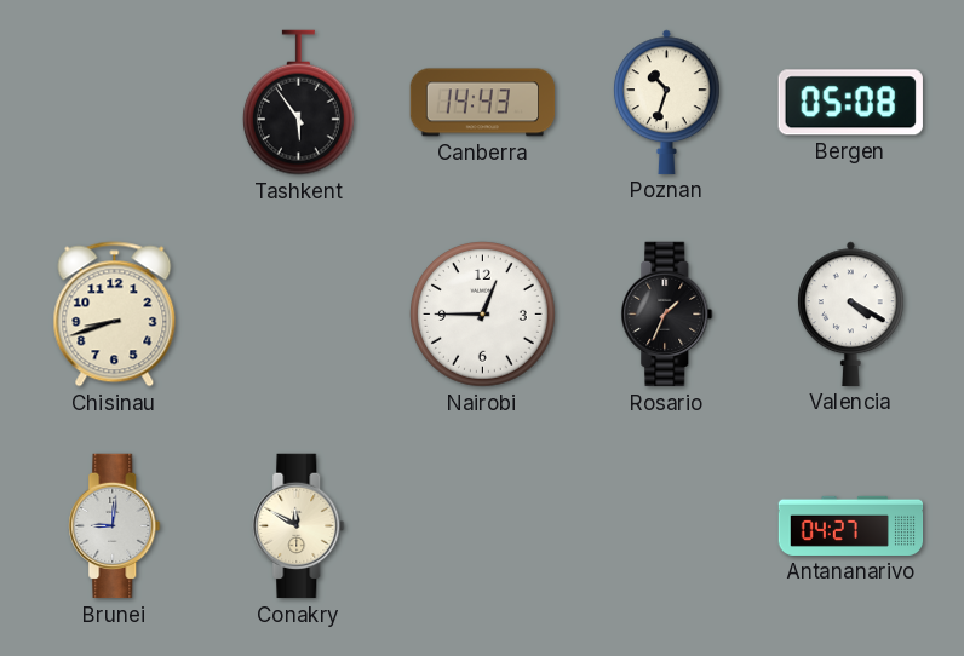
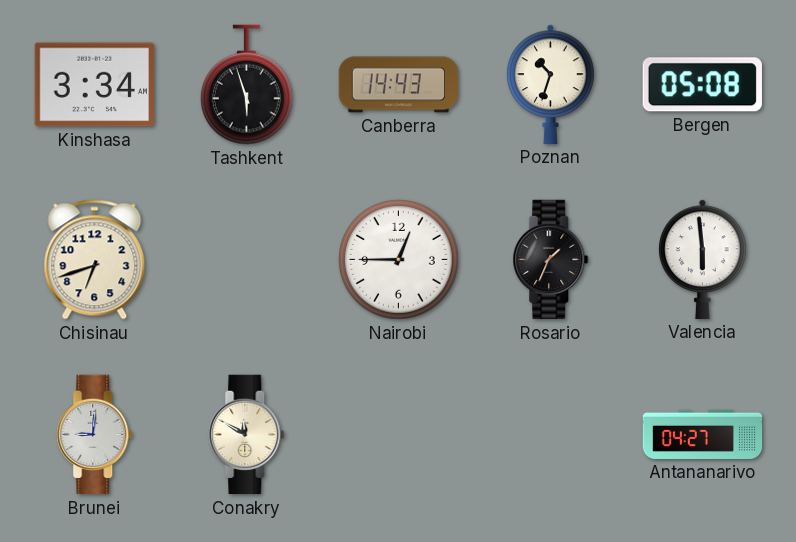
Kinshasa: none -> 3:34 (94, 85)
Tashkent: 5:54 -> 5:57 (247, 85)
Chisinau: 8:42 -> 6:42 (95, 260)
Valencia: 4:20 -> 5:59 (703, 259)
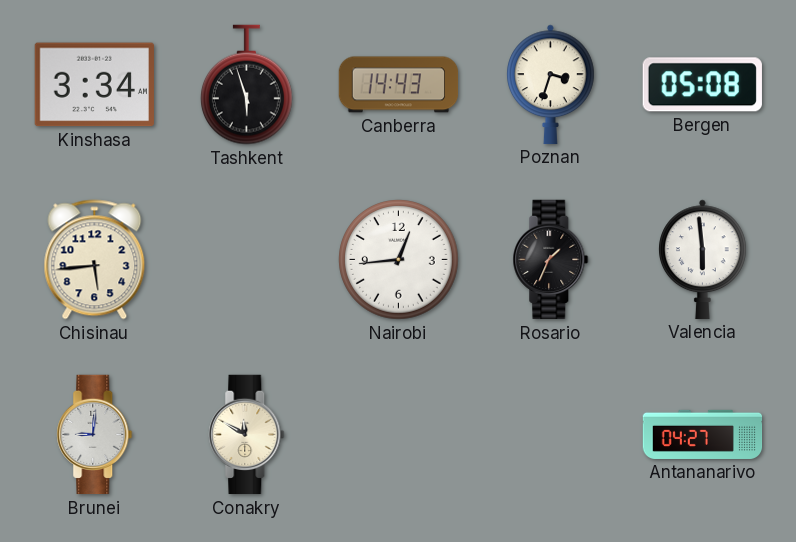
Poznan: 10:33 -> 3:33 (551, 84)
Chisinau: 6:42 -> 5:44 (95, 260)
Nairobi: 12:45 -> 12:44 (399, 260)
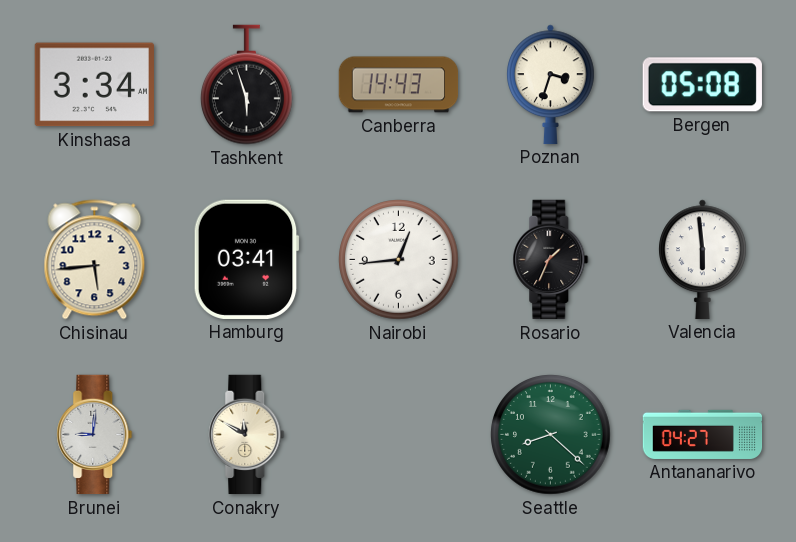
Hamburg: none -> 03:41 (246, 259)
Seattle: none -> 8:22 (551, 435)
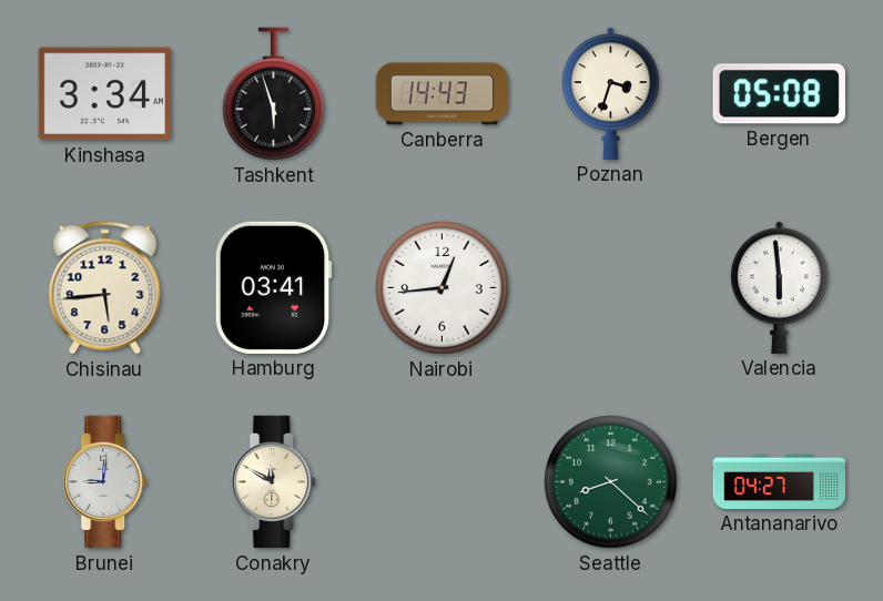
Rosario: 1:34 -> none (551, 260)
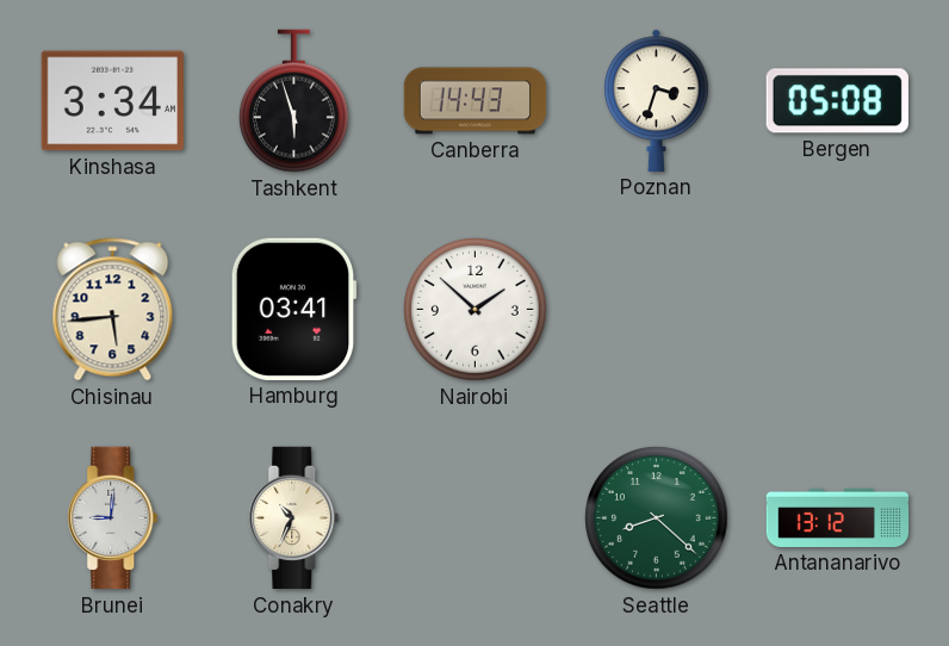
Nairobi: 12:44 -> 1:52 (476, 310)
Valencia: 5:59 -> none (780, 287)
Conakry: 11:50 -> 10:34 (294, 518)
Antananarivo: 04:27 -> 13:12 (838, 517)
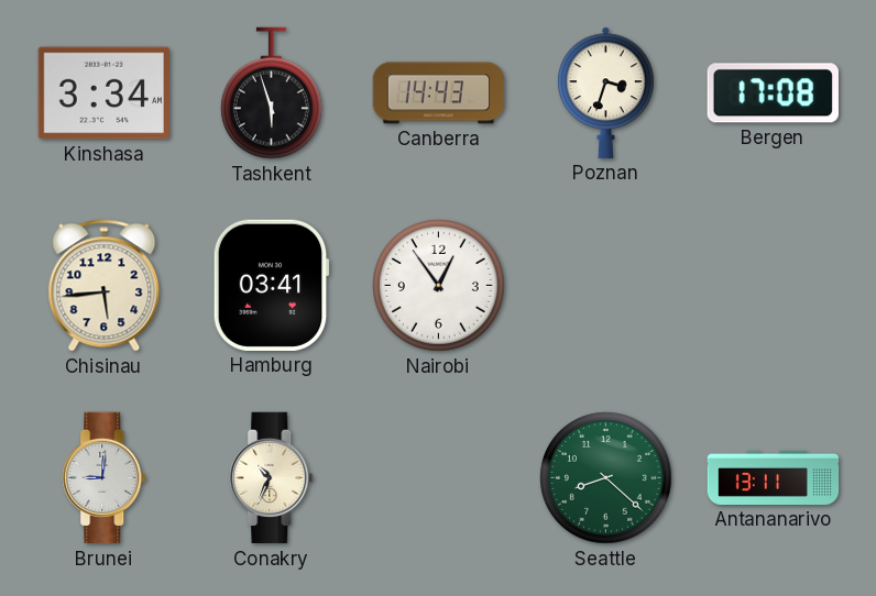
Bergen: 05:08 -> 17:08 (773, 93)
Nairobi: 1:52 -> 12:54 (439, 286)
Antananarivo: 13:12 -> 13:11 (774, 477)
